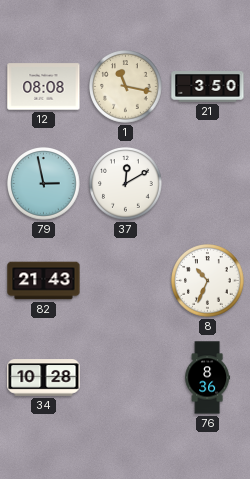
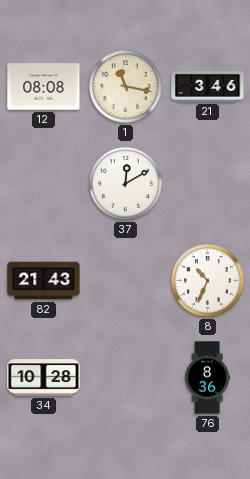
21: 3:50 -> 3:46 (208, 87)
79: 2:58 -> none (44, 184)
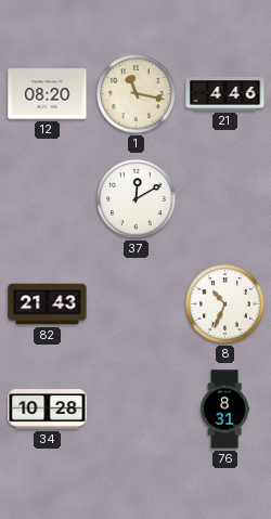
12: 08:08 -> 08:20 (48, 94)
21: 3:46 -> 4:46 (225, 94)
76: 8:36 -> 8:31 (225, 410)
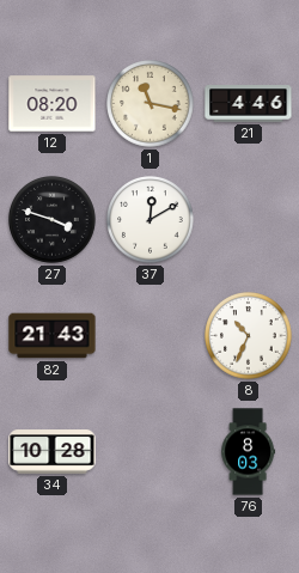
27: none -> 3:48 (53, 220)
76: 8:31 -> 8:03 (249, 452)
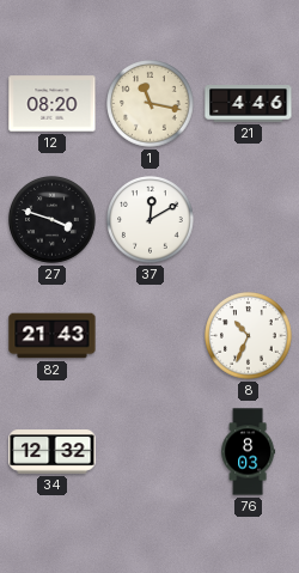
34: 10:28 -> 12:32 (53, 452)
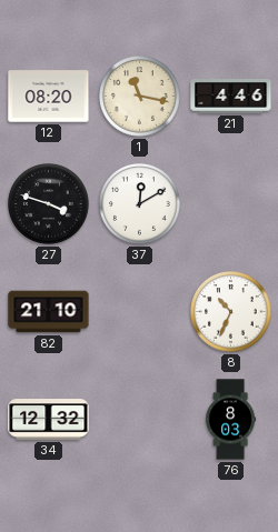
82: 21:43 -> 21:10 (49, 312)
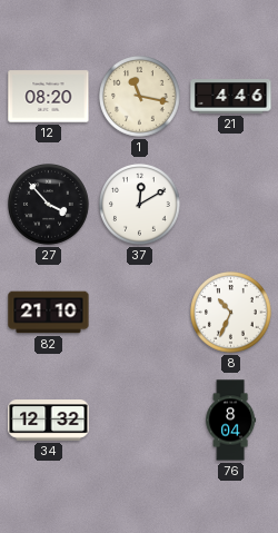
27: 3:48 -> 3:53 (49, 205)
76: 8:03 -> 8:04 (231, 421)
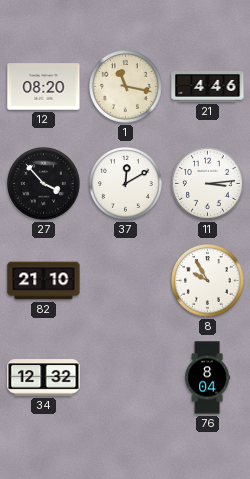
11: none -> 3:14 (208, 184)
8: 10:34 -> 9:55 (208, 281)
